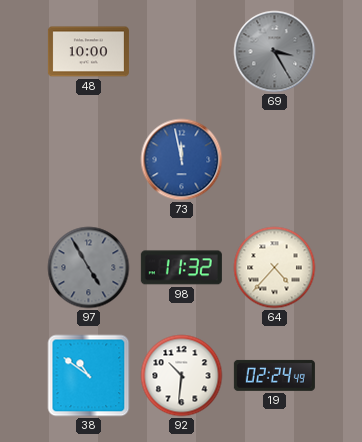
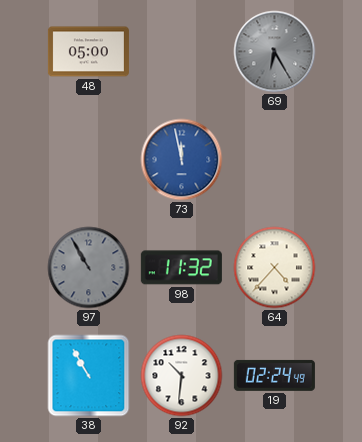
48: 10:00 -> 05:00 (88, 52)
69: 3:25 -> 6:25 (275, 52)
97: 4:55 -> 10:55 (89, 268)
38: 10:51 -> 10:55 (89, 376)
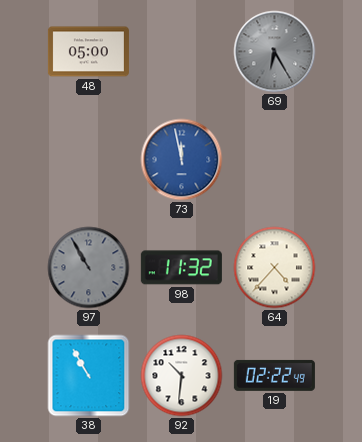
19: 02:24 -> 02:22 (274, 375)
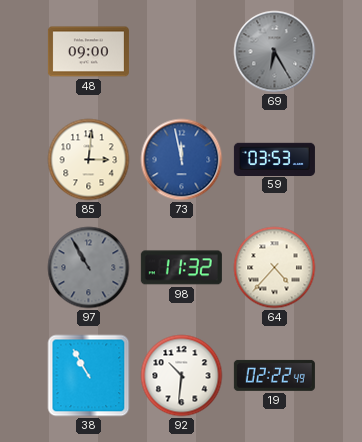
48: 05:00 -> 09:00 (88, 52)
85: none -> 3:01 (89, 160)
59: none -> 03:53 (274, 159)
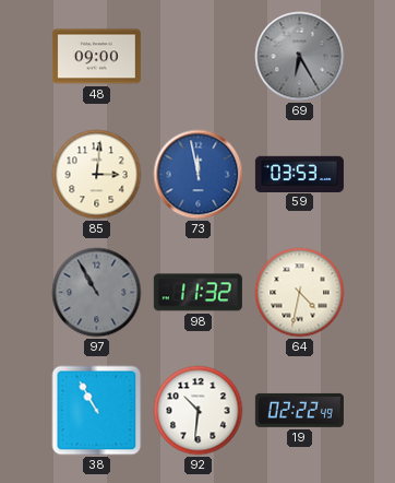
64: 4:37 -> 4:32 (300, 293)
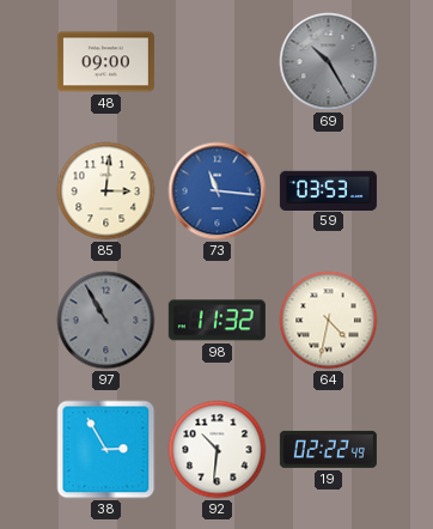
69: 6:25 -> 10:25 (329, 62)
73: 11:58 -> 11:16 (218, 191)
38: 10:55 -> 2:55 (106, 450)
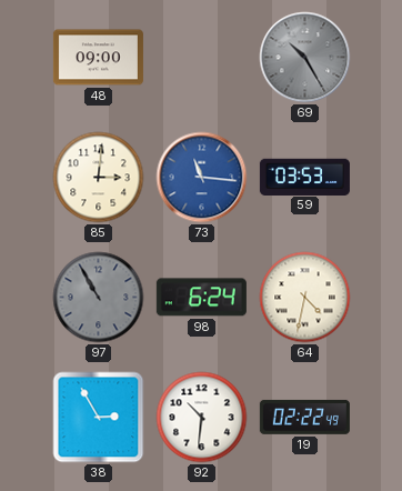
98: 11:32 -> 6:24 (201, 298)
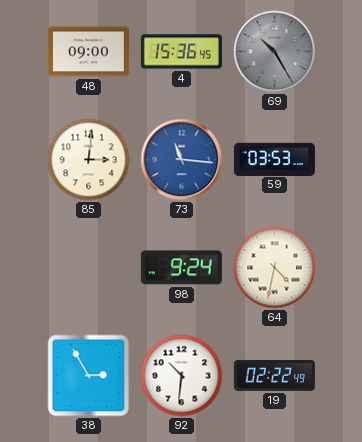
4: none -> 15:36 (181, 52)
97: 10:55 -> none (99, 298)
98: 6:24 -> 9:24 (181, 268)
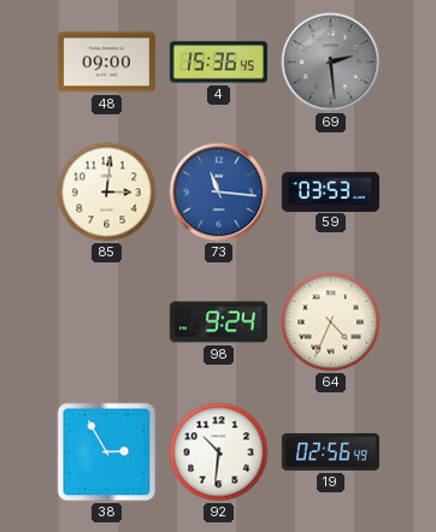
69: 10:25 -> 2:29 (331, 63)
64: 4:32 -> 4:34 (331, 323)
19: 02:22 -> 02:56 (330, 451)
